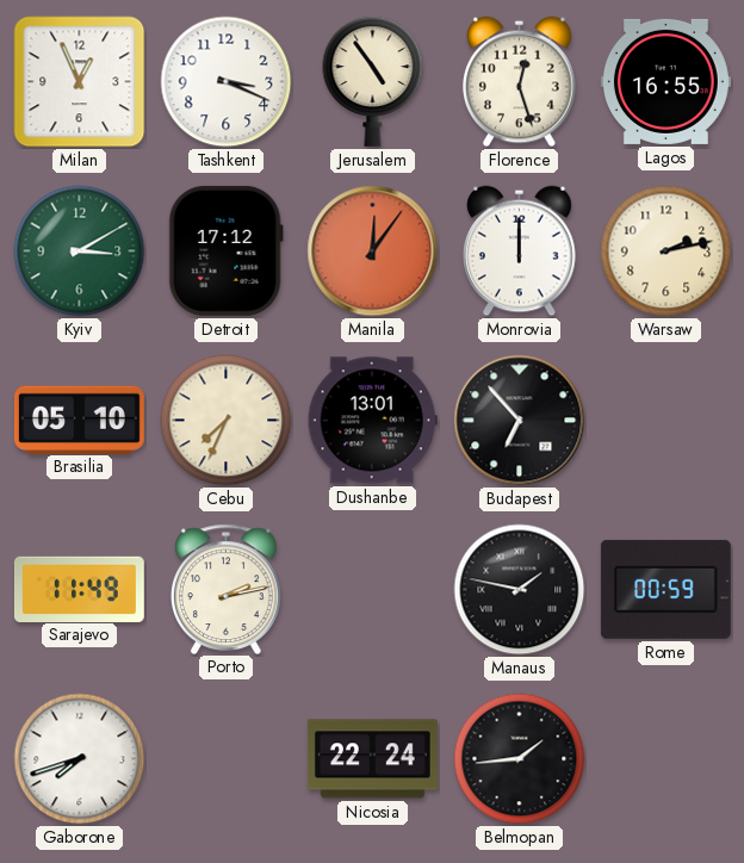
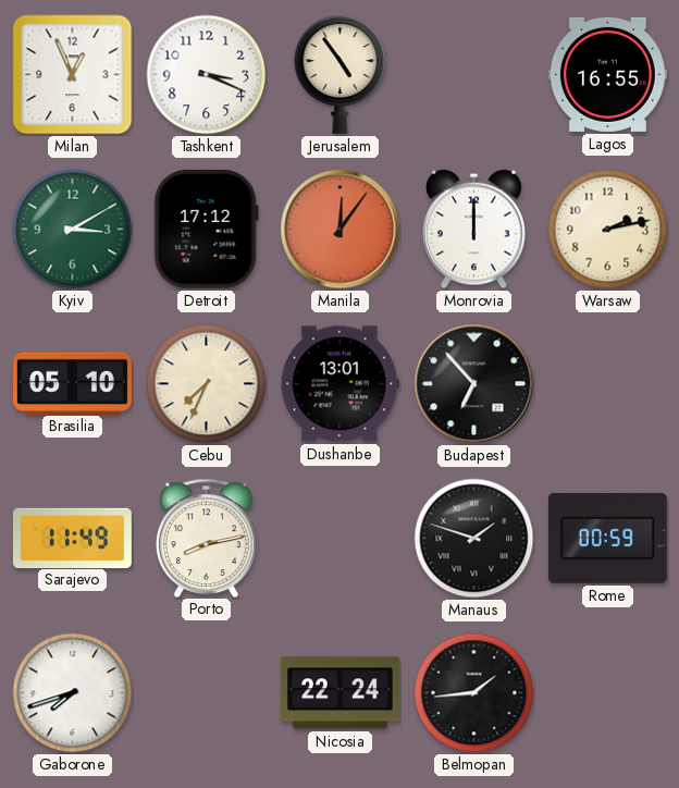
Florence: 12:27 -> none (520, 82)
Porto: 2:13 -> 8:13 (206, 538)
Manaus: 1:47 -> 1:48 (474, 539)
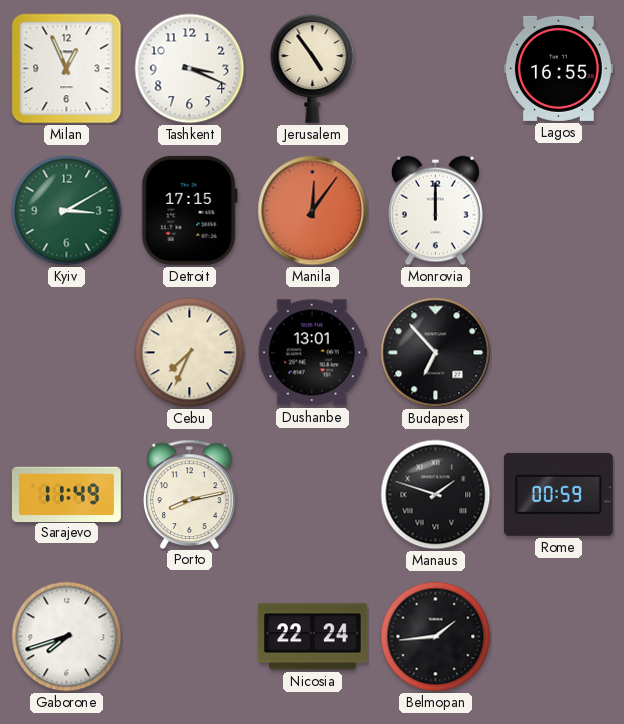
Detroit: 17:12 -> 17:15 (189, 210)
Warsaw: 2:13 -> none (608, 230)
Brasilia: 05:10 -> none (72, 383)
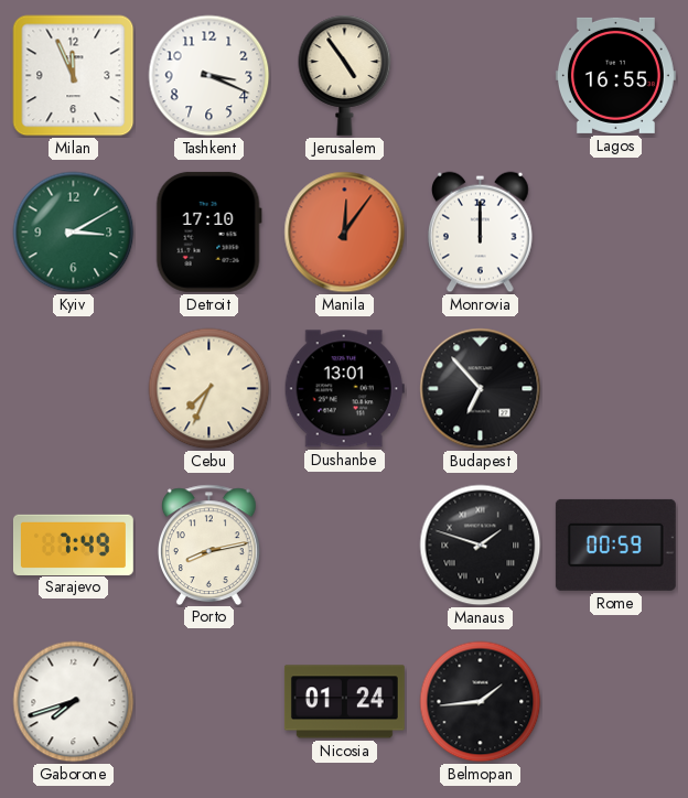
Milan: 12:56 -> 11:56 (74, 76)
Detroit: 17:15 -> 17:10 (208, 231)
Sarajevo: 11:49 -> 7:49 (73, 544)
Nicosia: 22:24 -> 01:24 (344, 702)
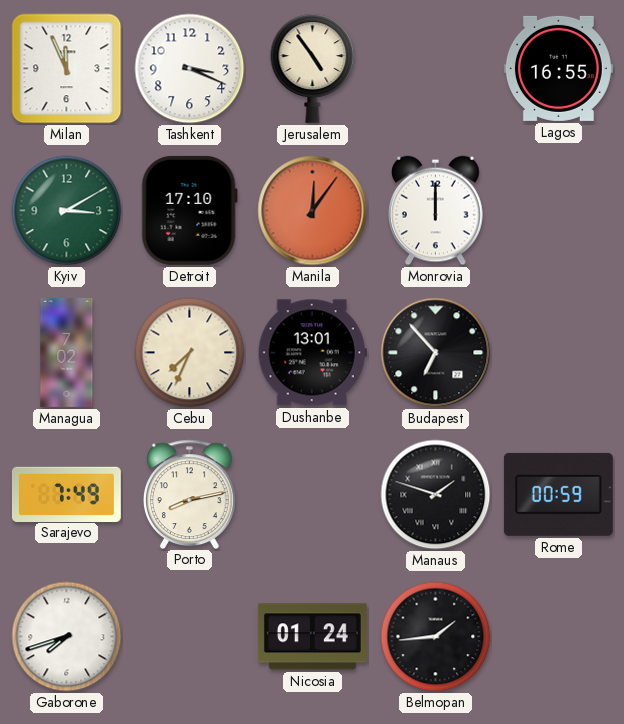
Managua: none -> 7:02 (67, 352)
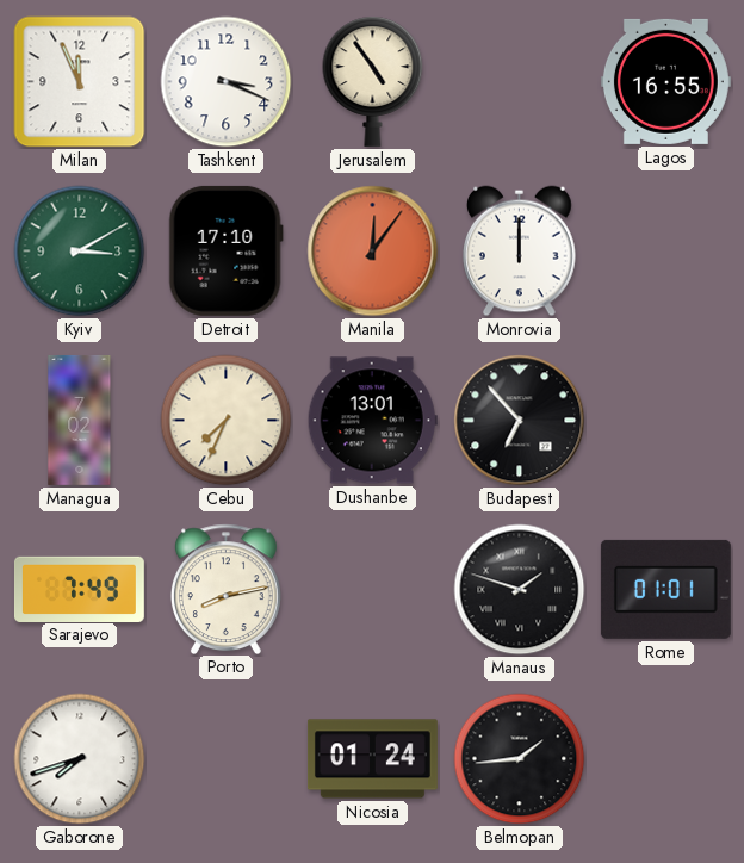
Rome: 00:59 -> 01:01 (665, 589)
